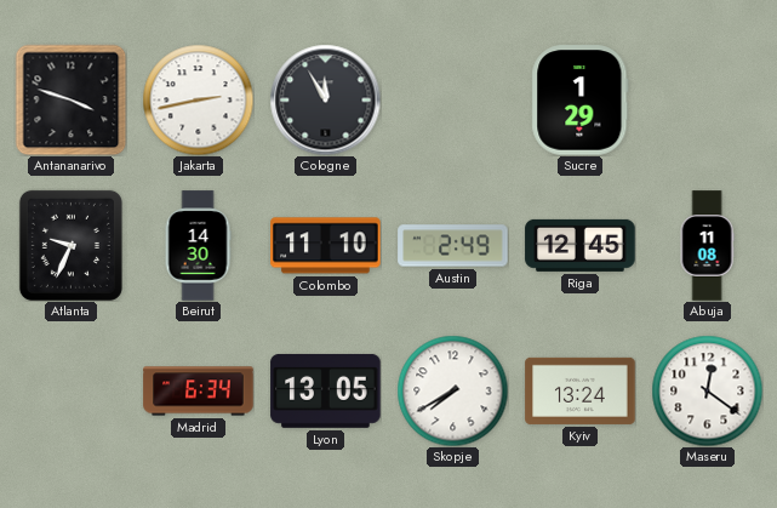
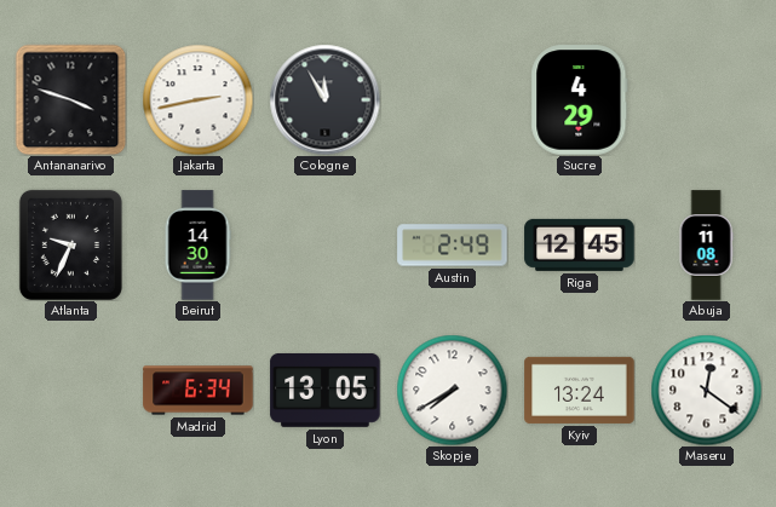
Sucre: 1:29 -> 4:29 (580, 100)
Colombo: 11:10 -> none (326, 246)
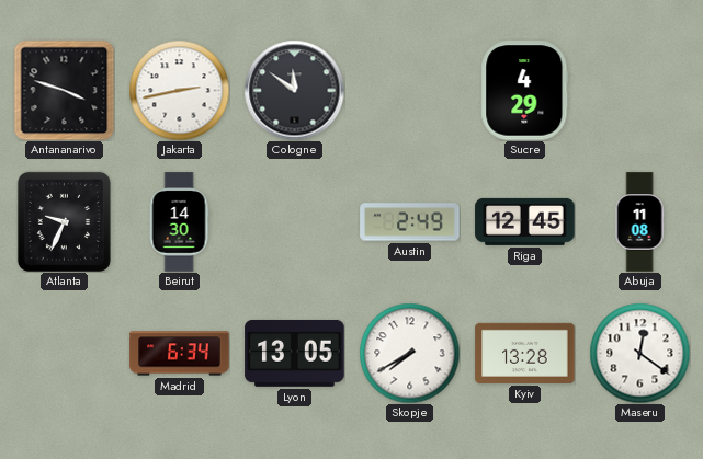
Cologne: 11:55 -> 11:51 (294, 90)
Kyiv: 13:24 -> 13:28 (525, 353)
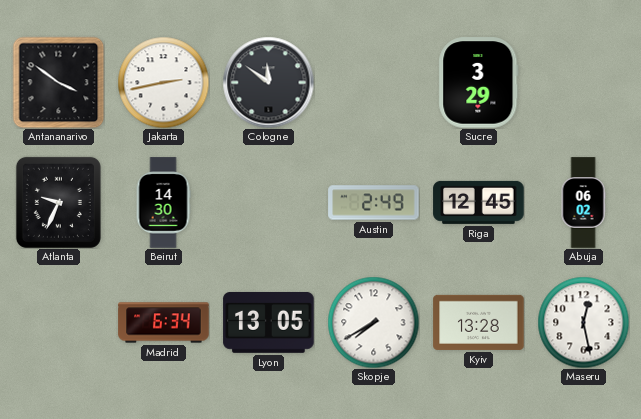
Antananarivo: 3:48 -> 3:51 (58, 82)
Sucre: 4:29 -> 3:29 (479, 83)
Abuja: 11:08 -> 06:02 (583, 203)
Maseru: 12:21 -> 12:28 (583, 322)
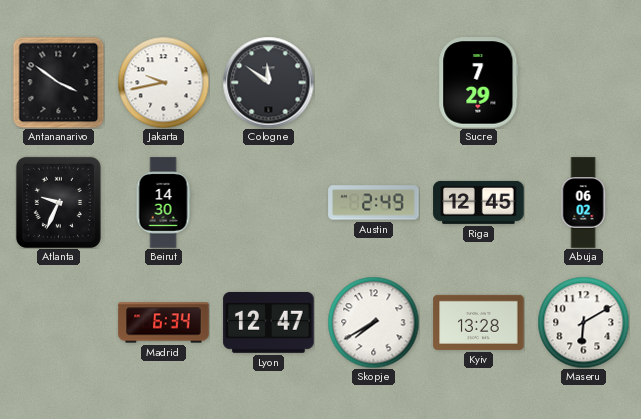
Jakarta: 2:43 -> 9:43 (163, 82)
Sucre: 3:29 -> 7:29 (479, 83)
Lyon: 13:05 -> 12:47 (269, 322)
Maseru: 12:28 -> 6:10 (583, 322)
